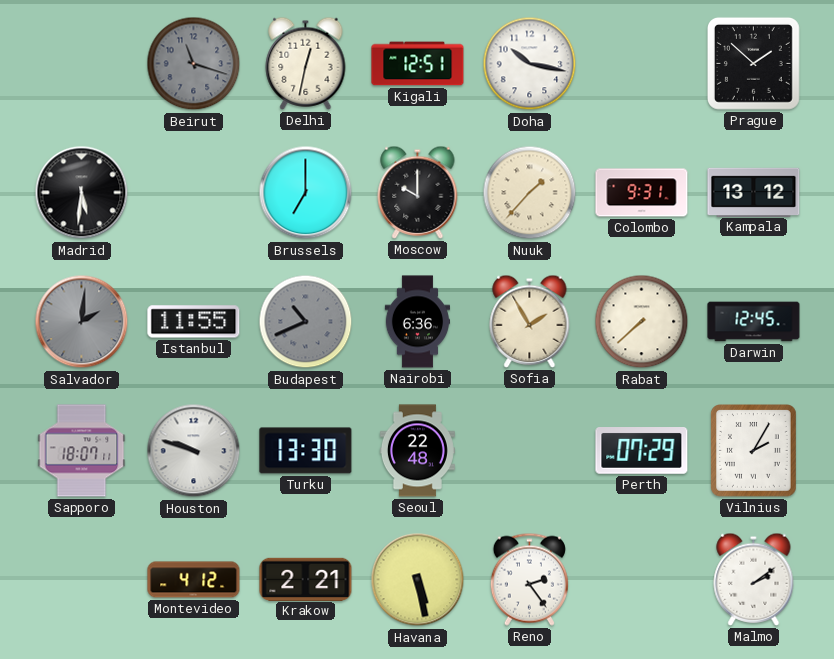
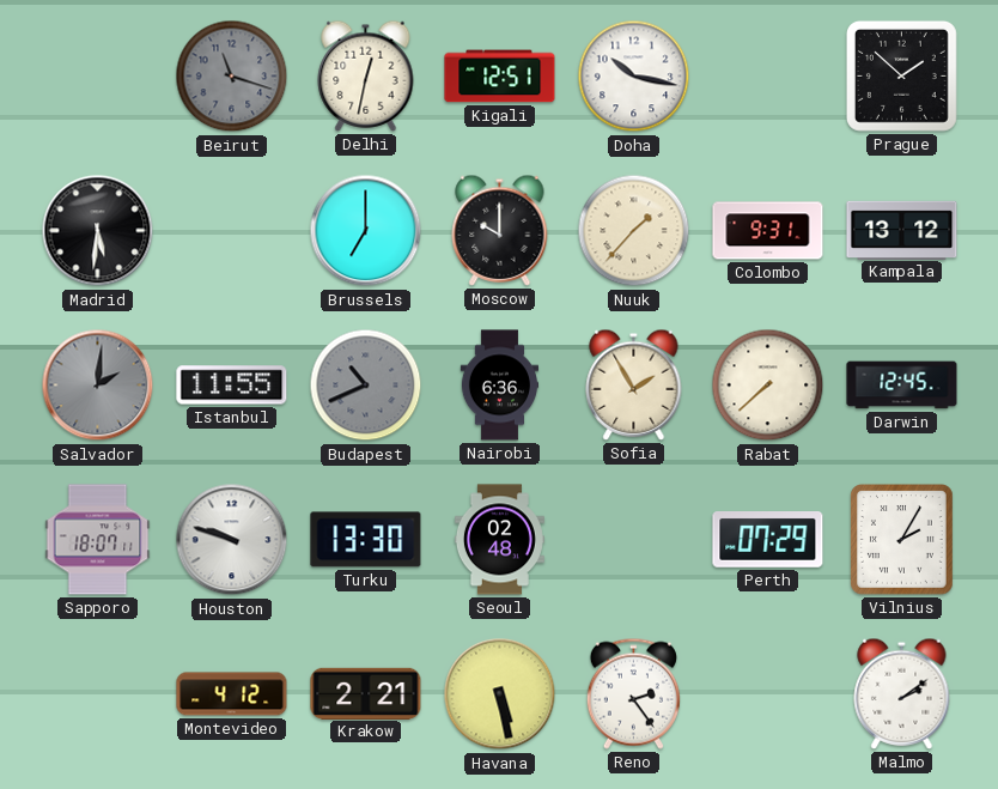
Seoul: 22:48 -> 02:48 (499, 540)
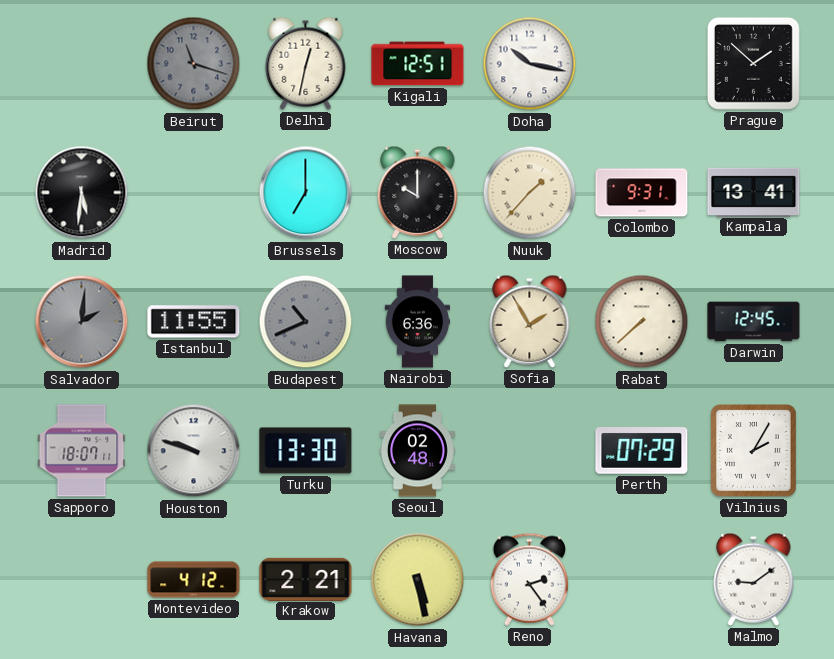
Kampala: 13:12 -> 13:41 (754, 192)
Malmo: 2:09 -> 9:09 (754, 579)
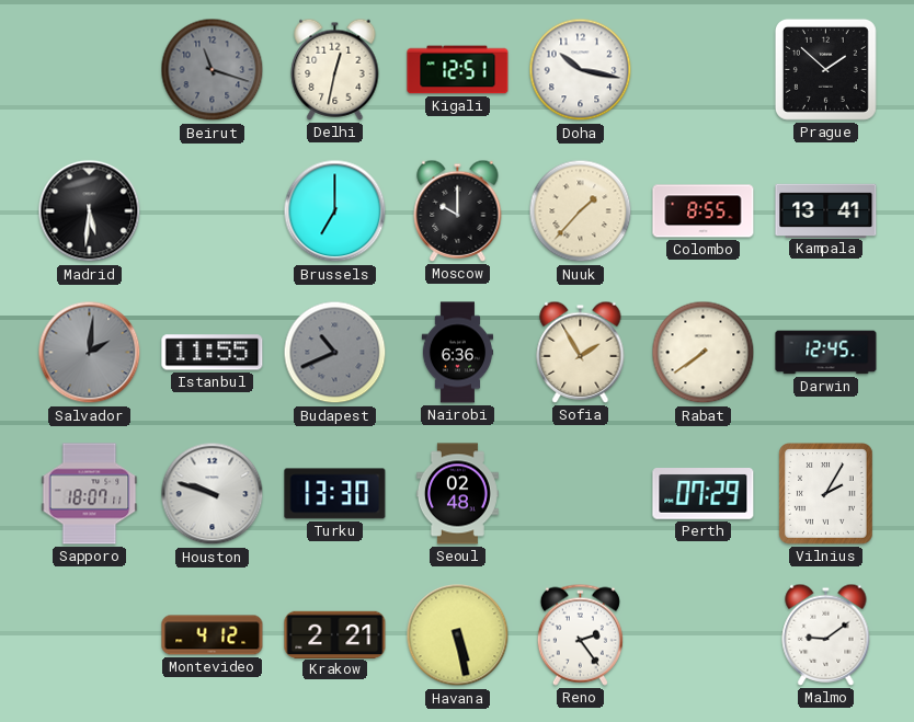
Colombo: 9:31 -> 8:55 (704, 211)
Rabat: 7:38 -> 7:39 (704, 353)
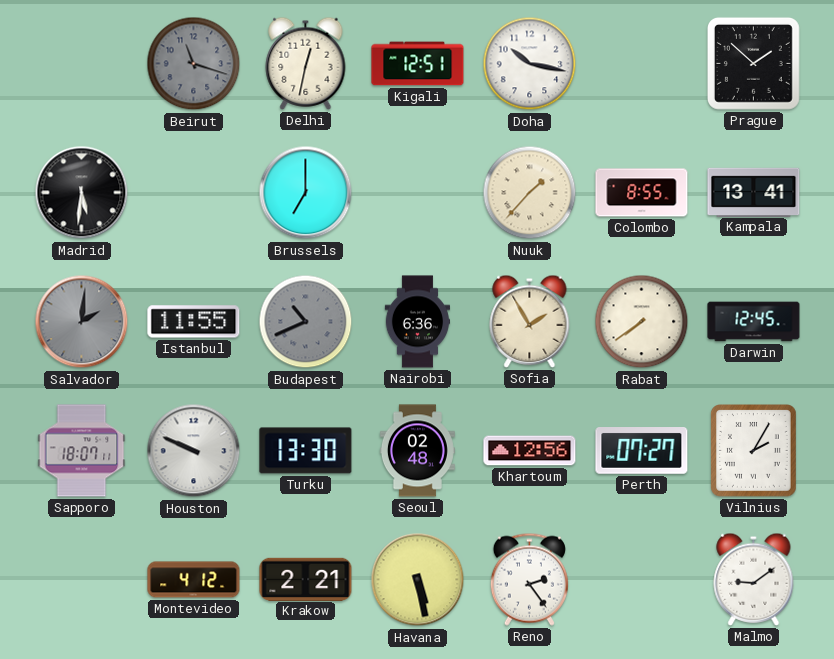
Moscow: 10:00 -> none (458, 210)
Houston: 9:48 -> 9:49 (194, 451)
Khartoum: none -> 12:56 (530, 451)
Perth: 07:29 -> 07:27 (642, 451)
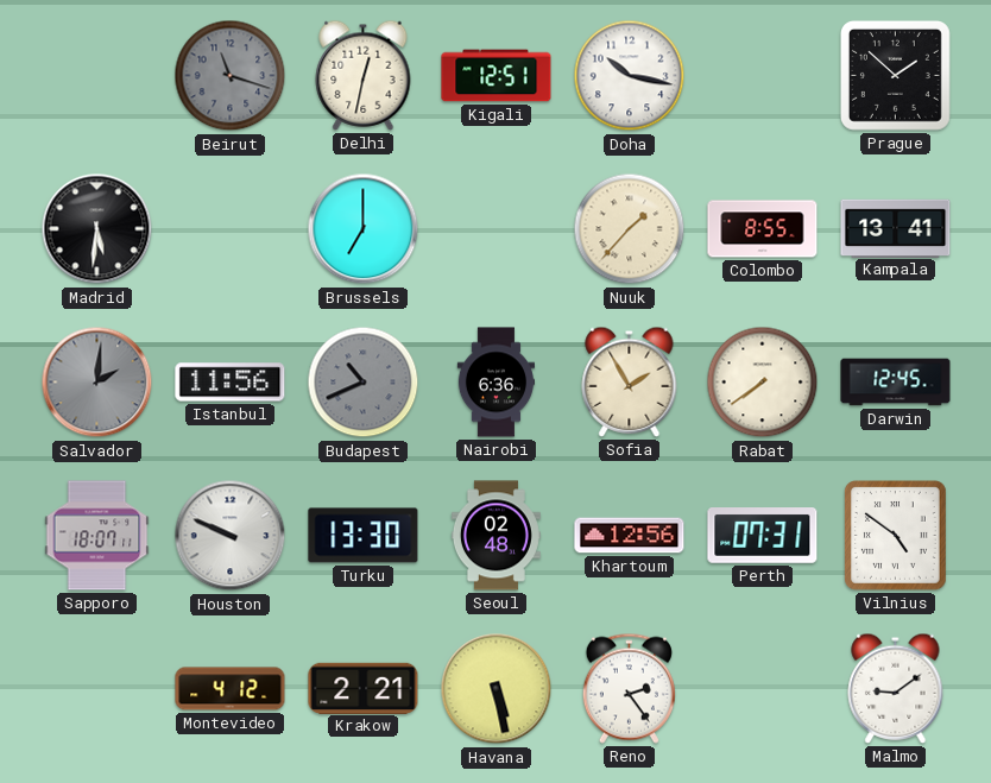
Istanbul: 11:55 -> 11:56 (231, 383)
Perth: 07:27 -> 07:31 (763, 536)
Vilnius: 2:05 -> 4:51 (896, 536)
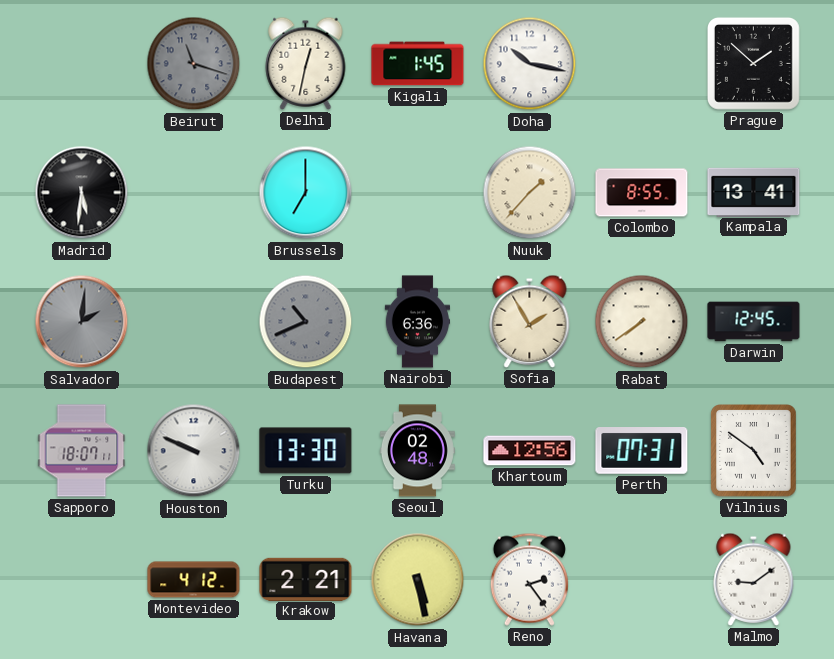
Kigali: 12:51 -> 1:45 (418, 64)
Istanbul: 11:56 -> none (231, 383)
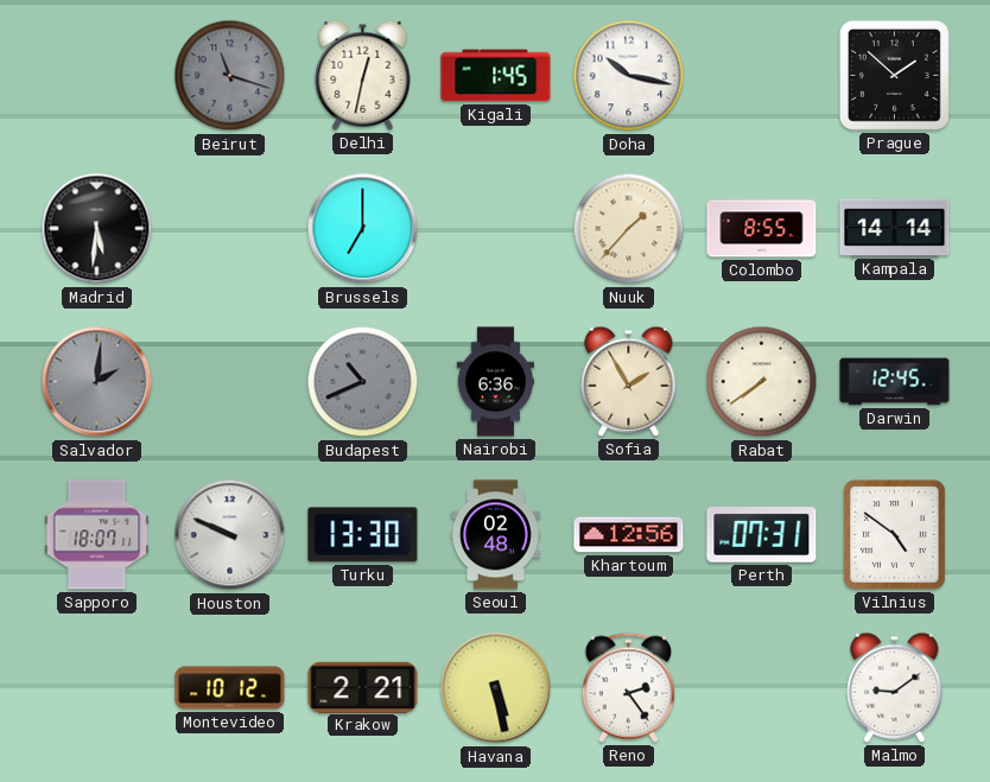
Kampala: 13:41 -> 14:14 (895, 228)
Montevideo: 4:12 -> 10:12 (230, 688)
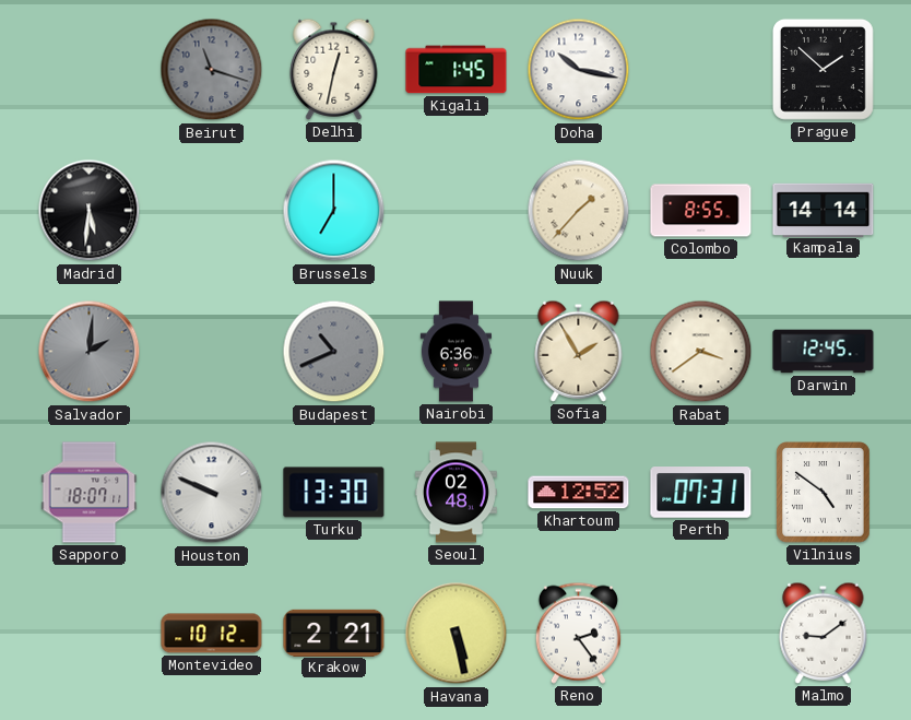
Rabat: 7:39 -> 3:39 (701, 352)
Khartoum: 12:56 -> 12:52 (579, 493)
